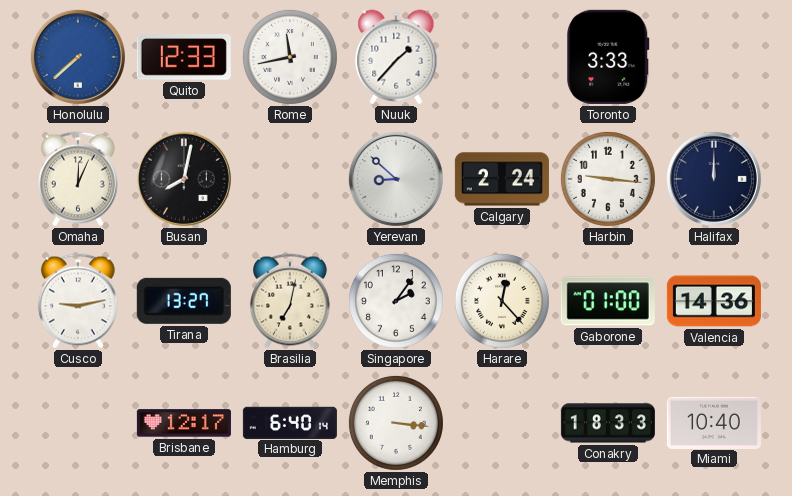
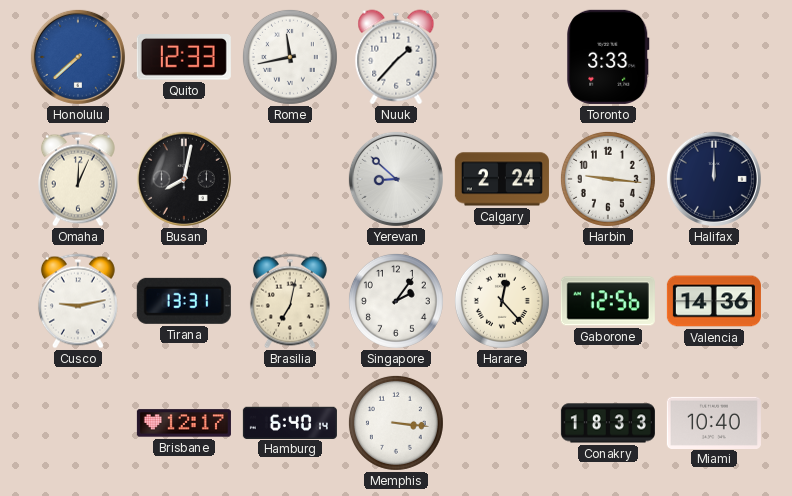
Tirana: 13:27 -> 13:31 (184, 301)
Gaborone: 01:00 -> 12:56 (608, 301)
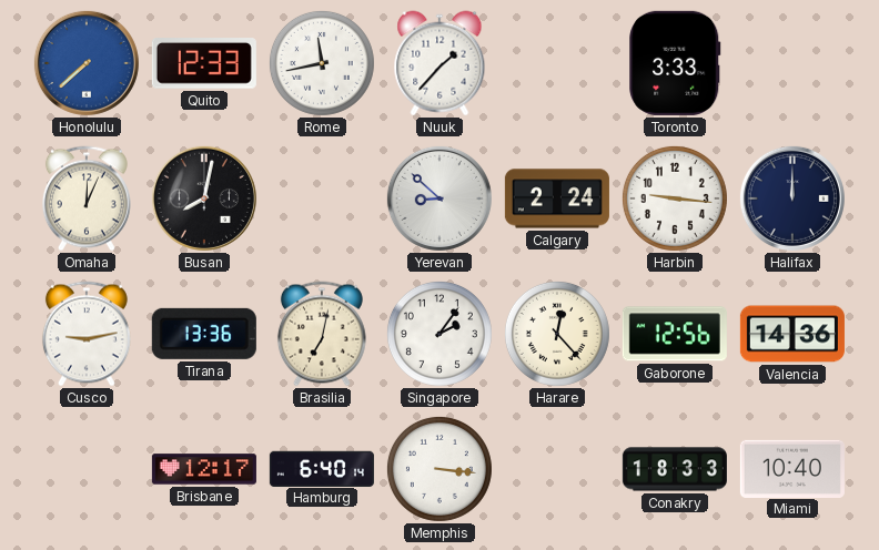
Tirana: 13:31 -> 13:36 (204, 334)
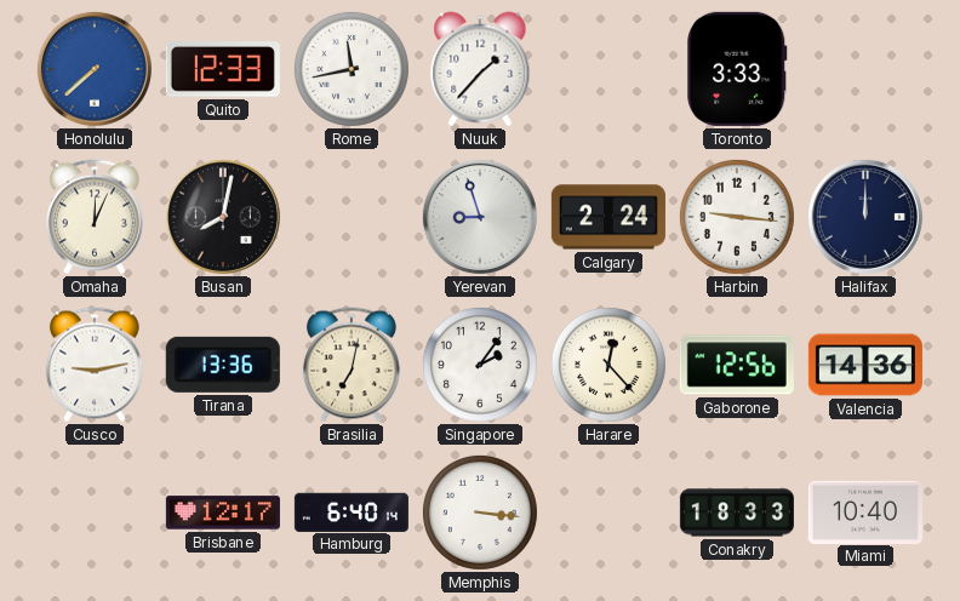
Yerevan: 8:52 -> 8:57 (480, 217)
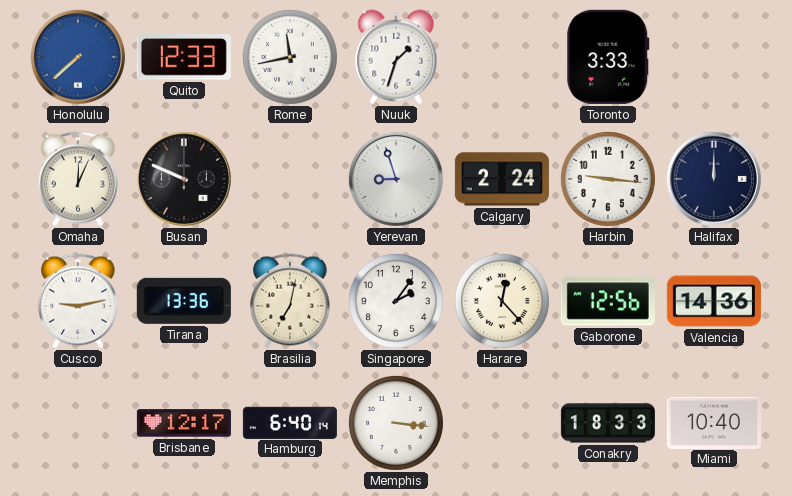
Nuuk: 1:37 -> 1:33 (396, 57)
Busan: 8:02 -> 9:49 (184, 179)
